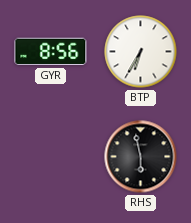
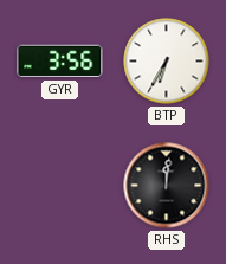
GYR: 8:56 -> 3:56 (60, 62)
RHS: 5:58 -> 12:01 (167, 186)
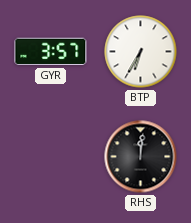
GYR: 3:56 -> 3:57 (51, 52)
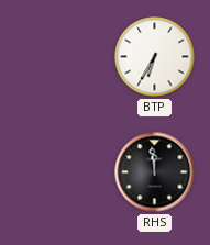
GYR: 3:57 -> none (51, 52)
RHS: 12:01 -> 11:59 (155, 172)
